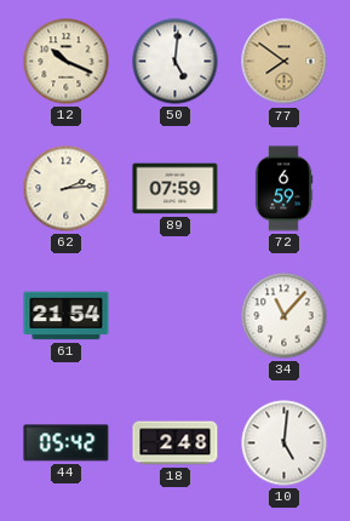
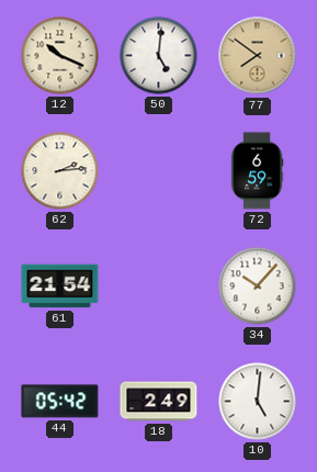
89: 07:59 -> none (176, 189)
34: 11:07 -> 10:07 (258, 286)
18: 2:48 -> 2:49 (159, 402)
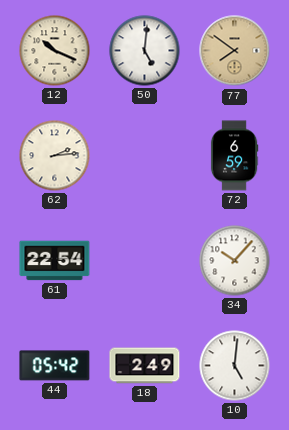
61: 21:54 -> 22:54 (55, 261)
